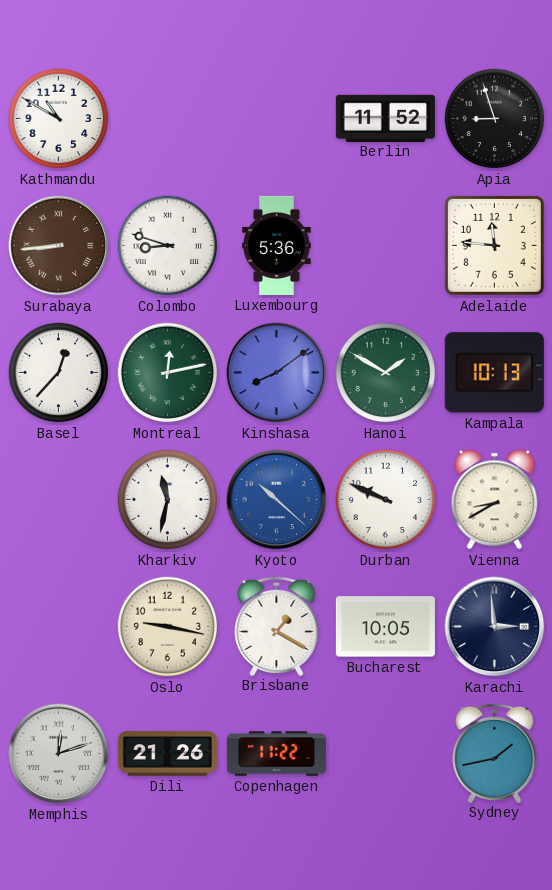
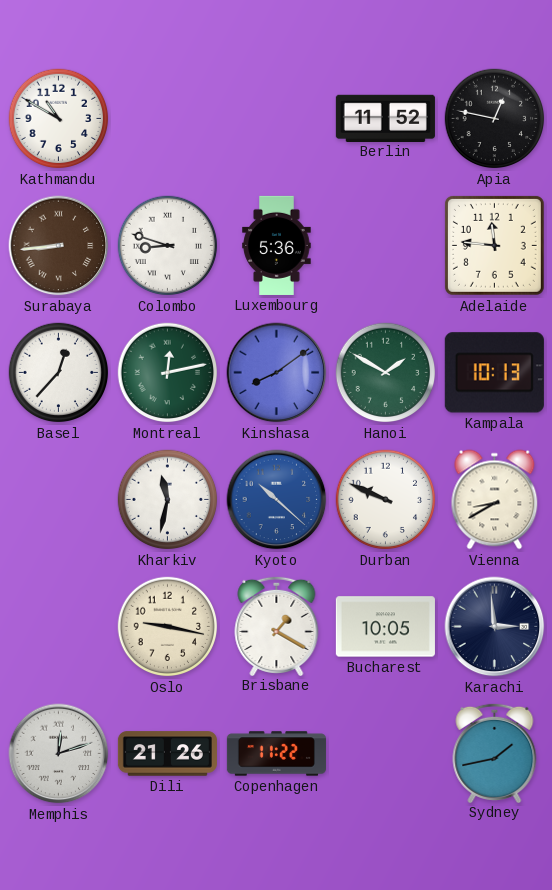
Apia: 8:57 -> 12:47 (495, 119)
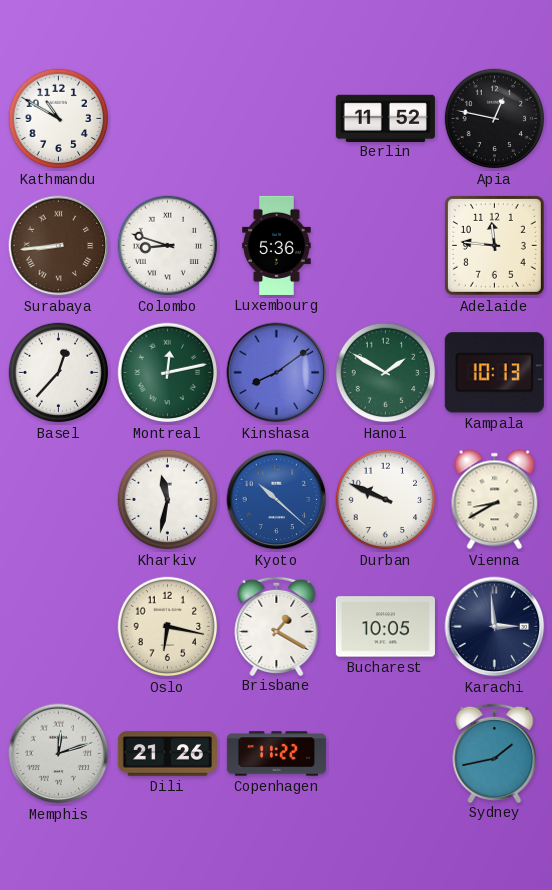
Oslo: 9:17 -> 6:17 (168, 627)
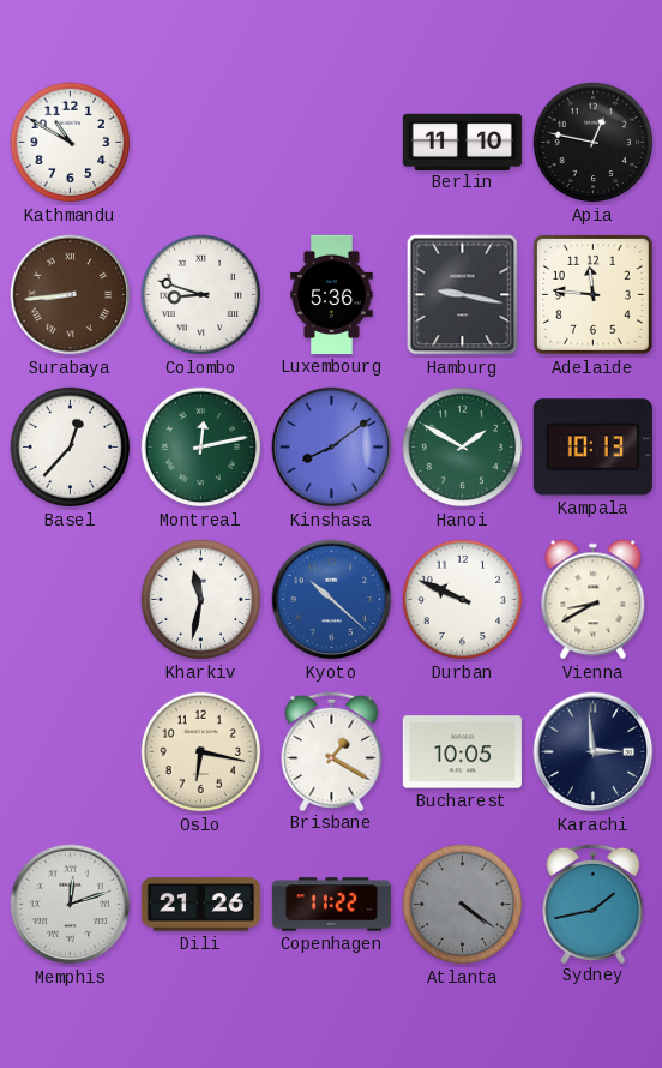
Berlin: 11:52 -> 11:10 (462, 142)
Hamburg: none -> 9:17 (463, 295)
Atlanta: none -> 4:21 (463, 905)
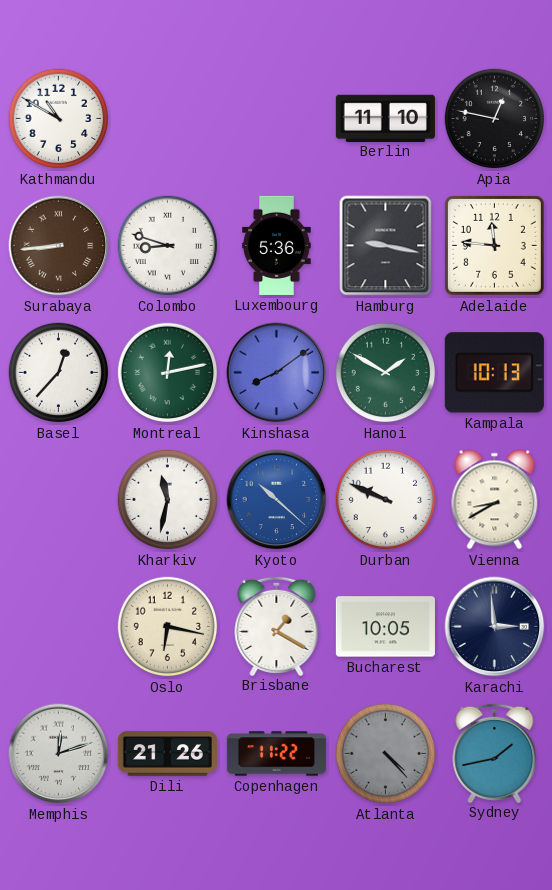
Atlanta: 4:21 -> 4:23 (386, 754)
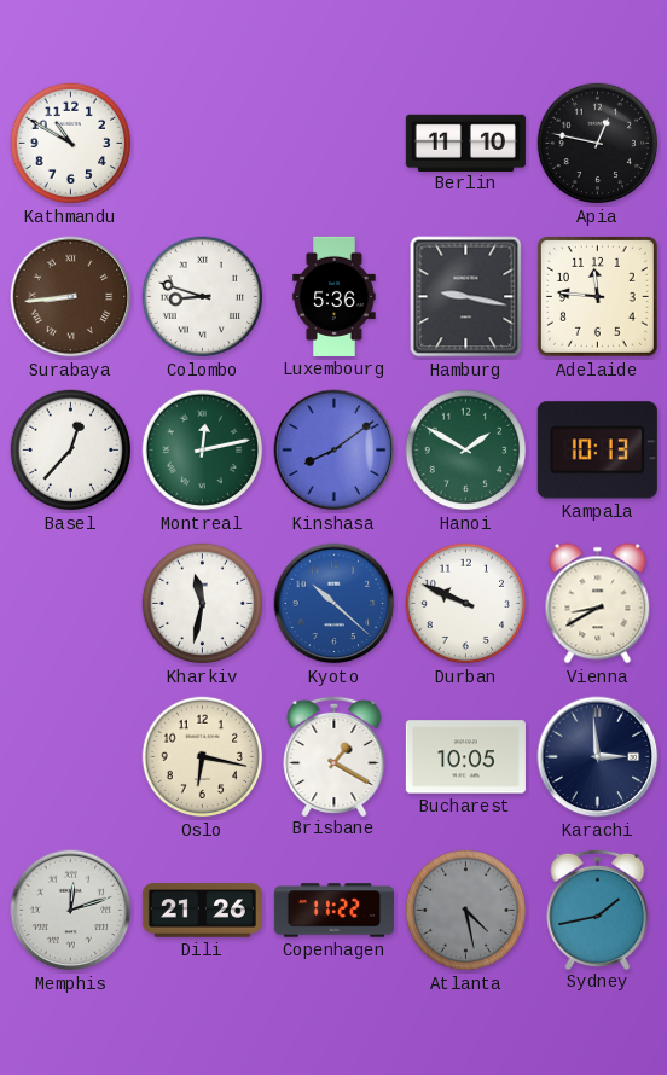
Atlanta: 4:23 -> 4:28 (466, 911)
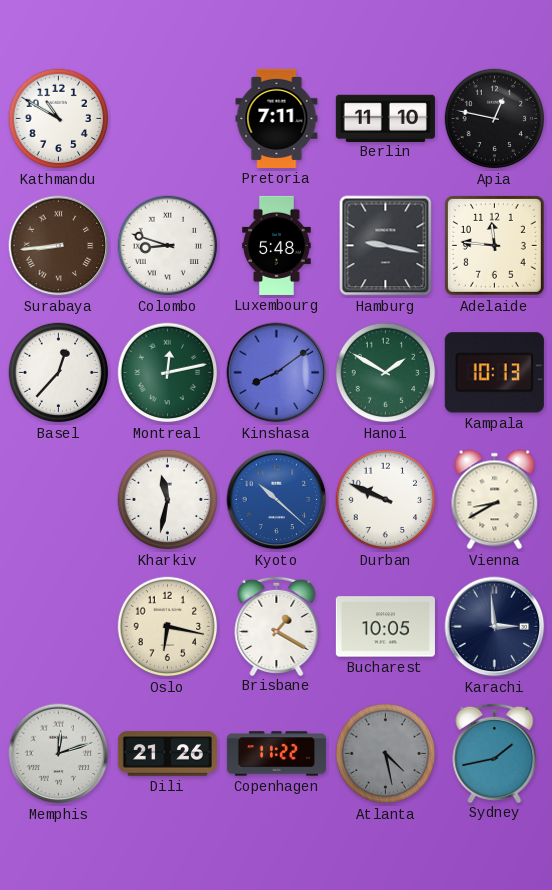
Pretoria: none -> 7:11 (277, 118)
Luxembourg: 5:36 -> 5:48 (277, 245)
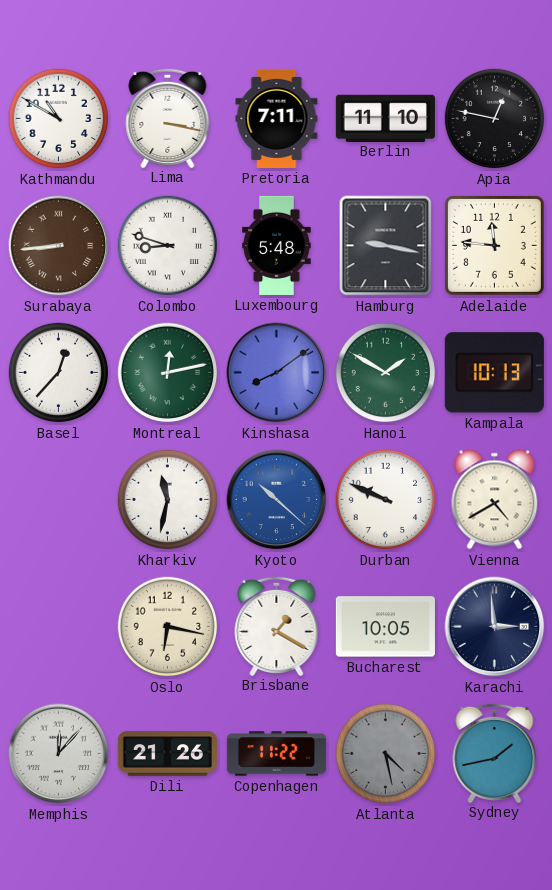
Lima: none -> 3:17 (168, 117)
Vienna: 8:40 -> 4:40 (495, 500)
Memphis: 12:12 -> 12:07 (59, 754)
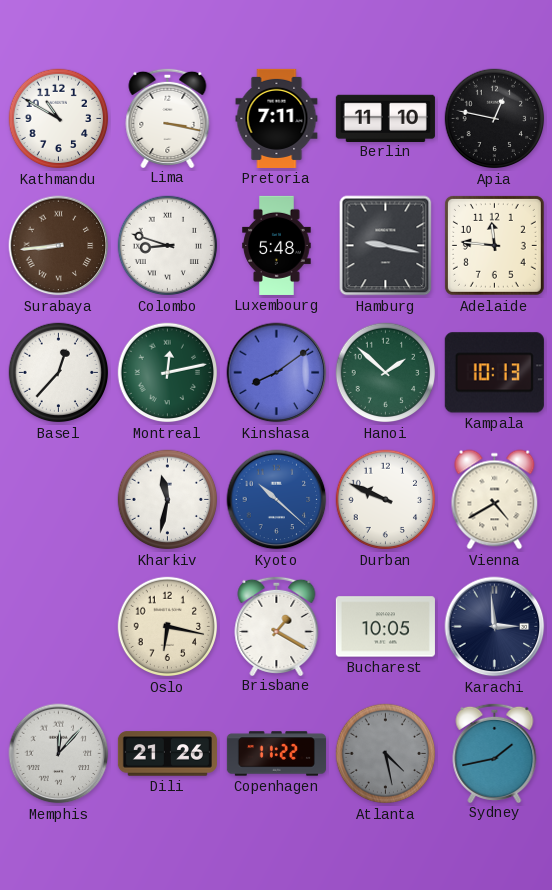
Hanoi: 1:50 -> 1:52 (386, 373)
